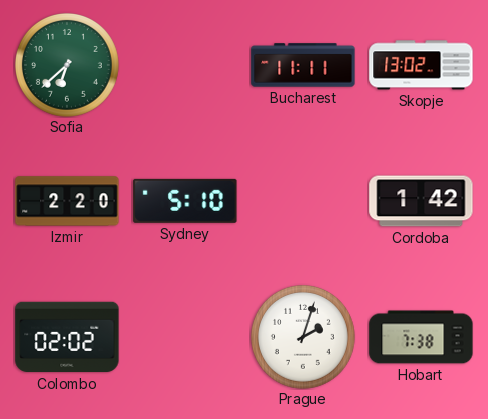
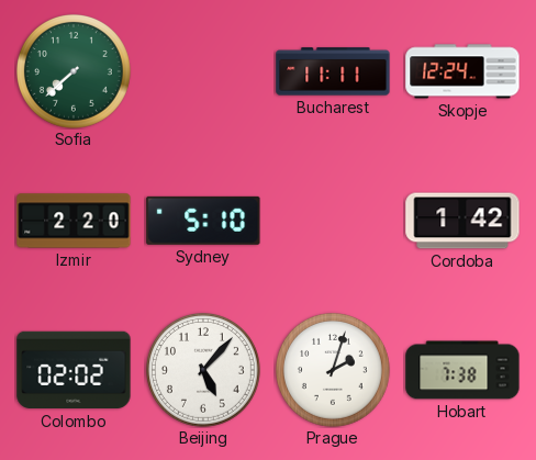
Sofia: 6:38 -> 7:38 (74, 71)
Skopje: 13:02 -> 12:24 (462, 71)
Beijing: none -> 5:07 (203, 370)
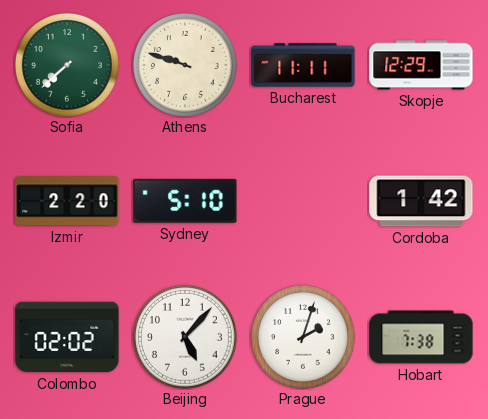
Athens: none -> 9:48 (185, 65)
Skopje: 12:24 -> 12:29 (421, 65)
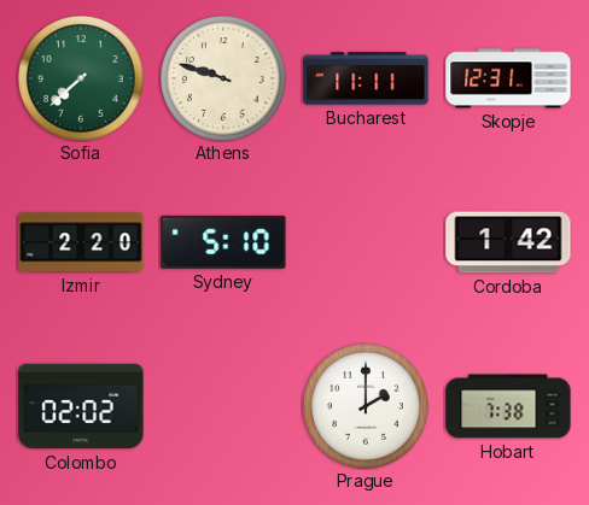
Skopje: 12:29 -> 12:31 (508, 78)
Beijing: 5:07 -> none (185, 337)
Prague: 2:03 -> 2:00 (366, 406)
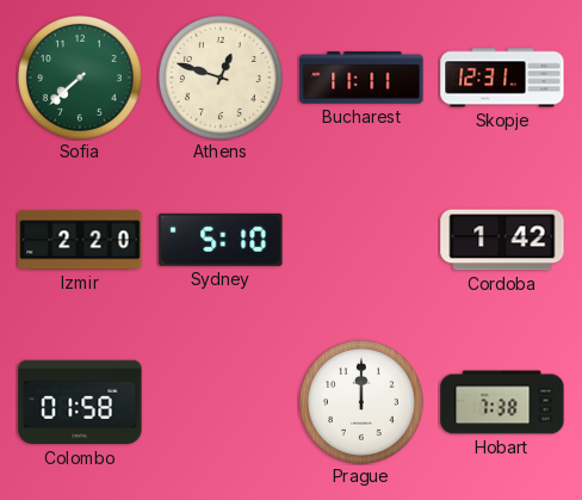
Athens: 9:48 -> 12:48 (221, 78)
Colombo: 02:02 -> 01:58 (80, 402)
Prague: 2:00 -> 12:00 (361, 402)
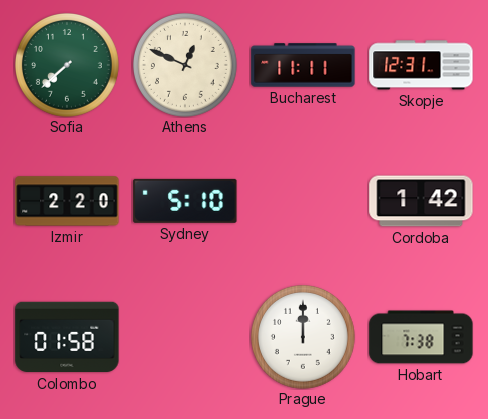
Athens: 12:48 -> 12:49 (185, 65)
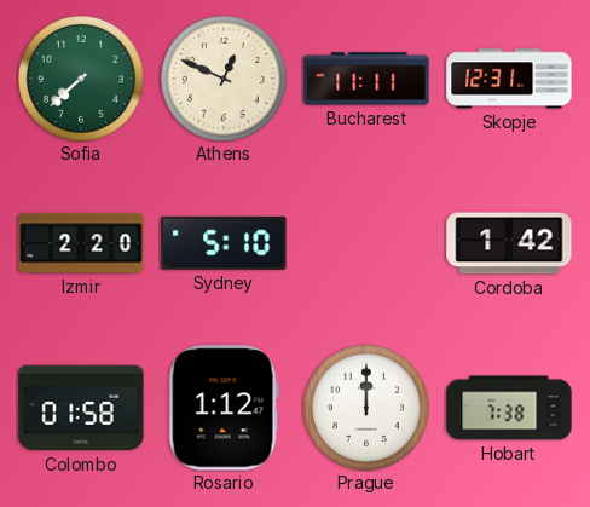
Rosario: none -> 1:12 (224, 408)
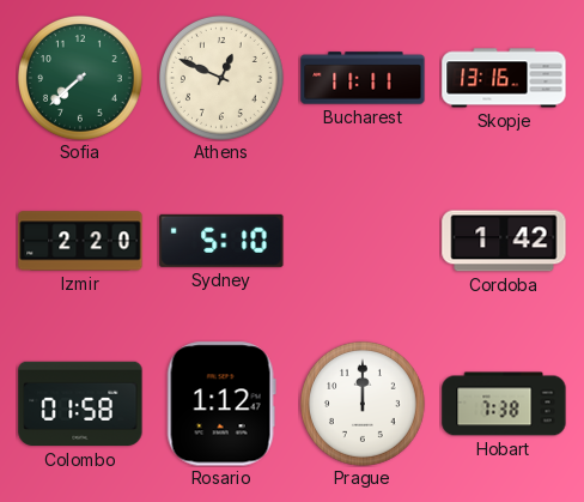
Skopje: 12:31 -> 13:16 (504, 78)
